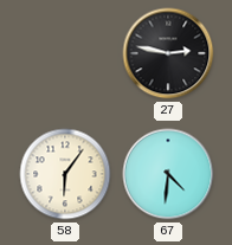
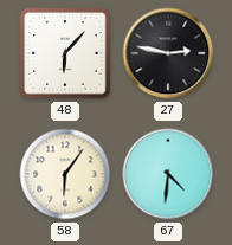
48: none -> 6:07 (65, 53)
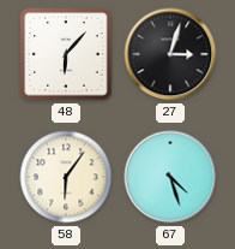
27: 2:47 -> 3:03 (170, 54)
67: 4:31 -> 4:27 (170, 177)
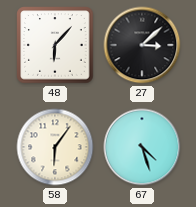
27: 3:03 -> 3:08 (142, 45)
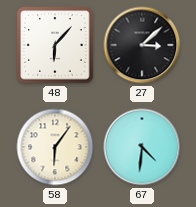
67: 4:27 -> 4:31 (142, 147)
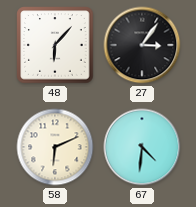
27: 3:08 -> 3:06 (142, 45)
58: 6:06 -> 6:11 (55, 147)
